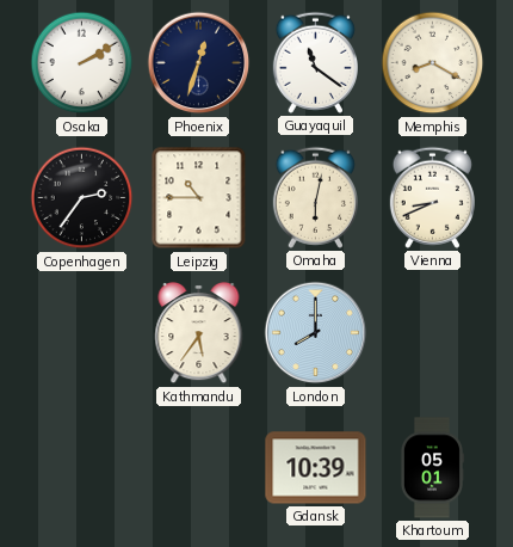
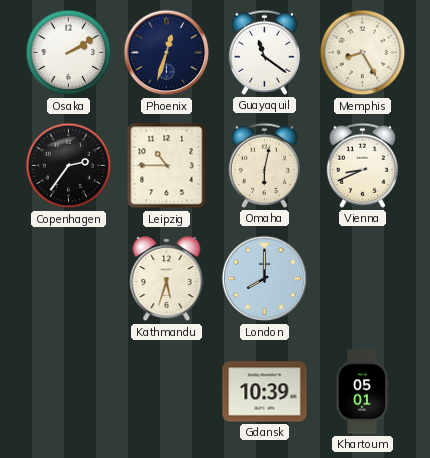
Memphis: 8:20 -> 8:25 (363, 53)
Kathmandu: 5:36 -> 5:33 (167, 279)
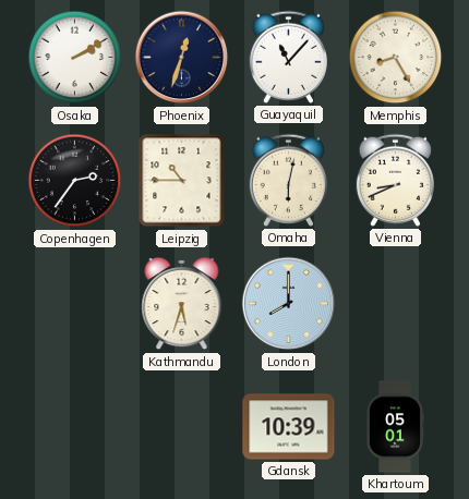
Guayaquil: 11:21 -> 11:07 (288, 57)
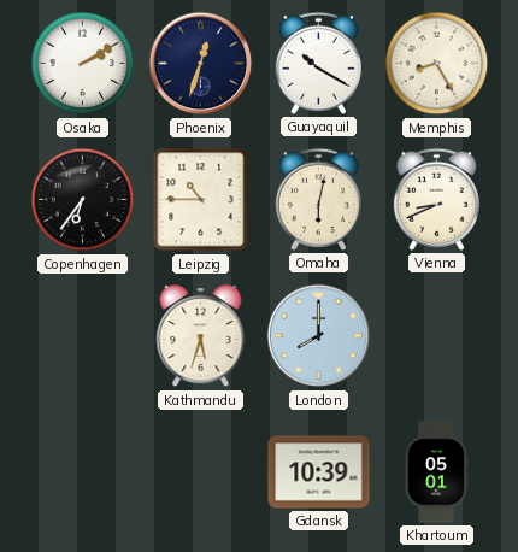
Guayaquil: 11:07 -> 10:20 (318, 63)
Copenhagen: 2:36 -> 6:36 (83, 200)
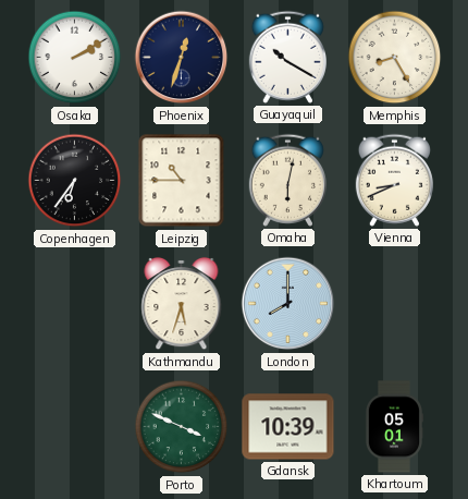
Porto: none -> 3:49 (182, 427)
